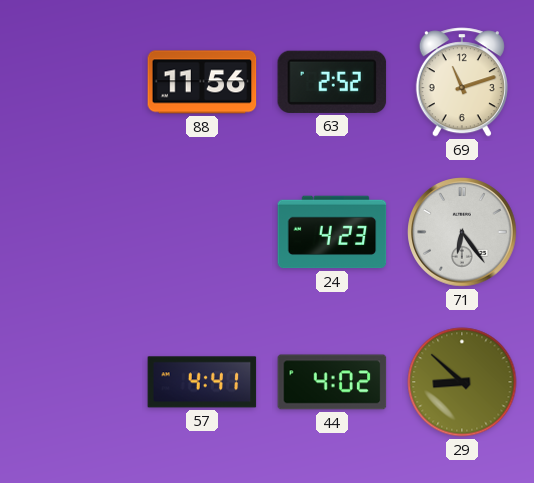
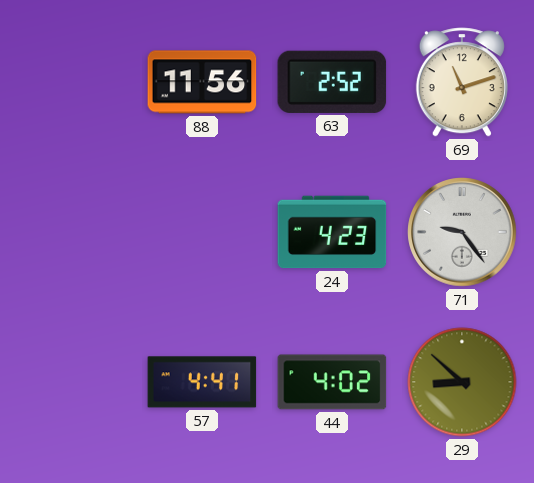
71: 6:24 -> 9:24 (462, 232)
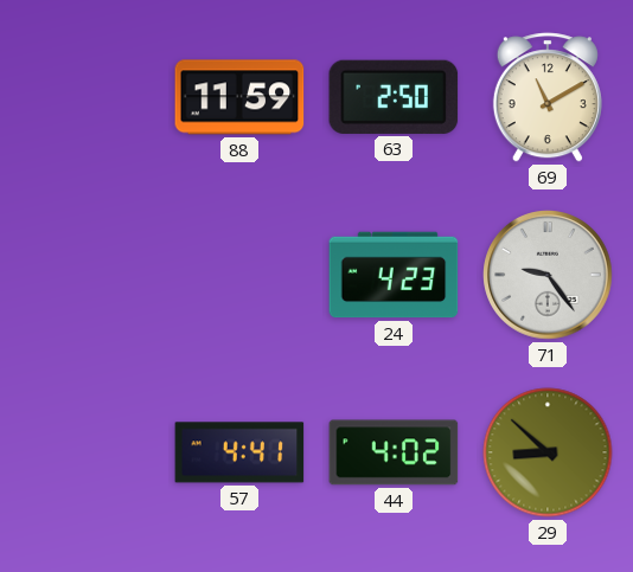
88: 11:56 -> 11:59 (239, 97)
63: 2:52 -> 2:50 (394, 97)
69: 11:12 -> 11:10 (548, 97)
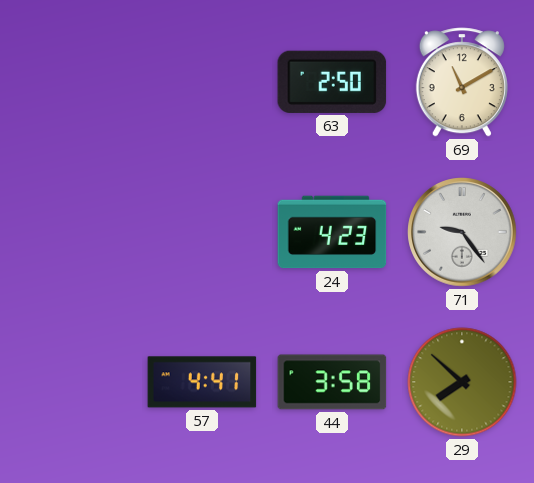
88: 11:59 -> none (239, 97)
44: 4:02 -> 3:58 (332, 382)
29: 8:52 -> 7:52 (462, 382)
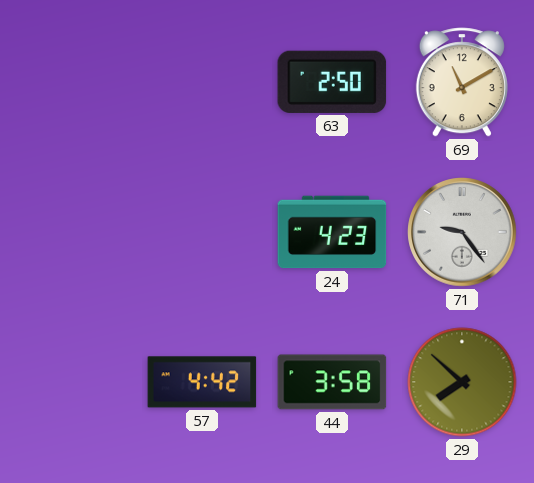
57: 4:41 -> 4:42 (202, 382)
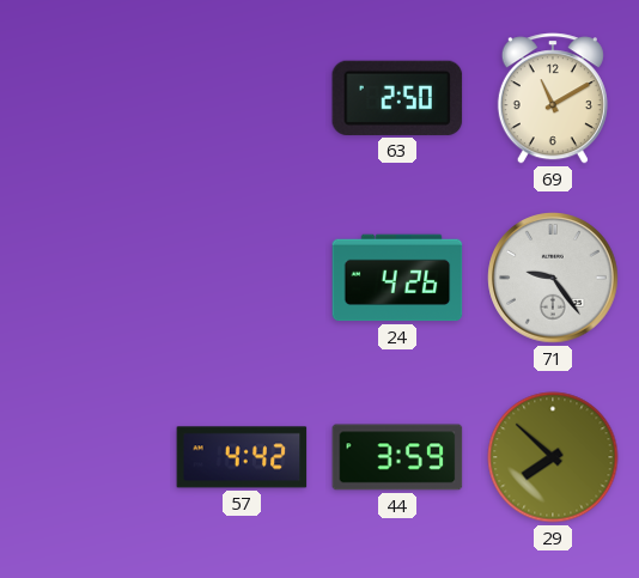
24: 4:23 -> 4:26 (397, 278)
44: 3:58 -> 3:59 (397, 457)
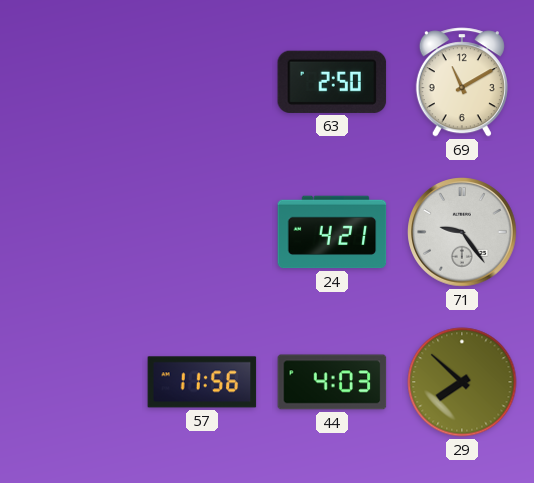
24: 4:26 -> 4:21 (332, 232)
57: 4:42 -> 11:56 (202, 382)
44: 3:59 -> 4:03 (332, 382)
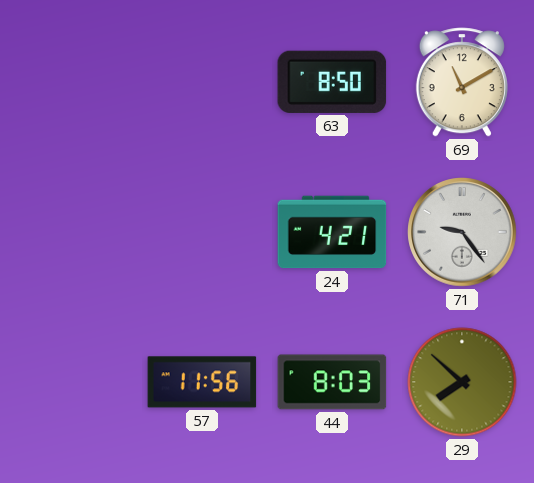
63: 2:50 -> 8:50 (332, 82)
44: 4:03 -> 8:03 (332, 382)
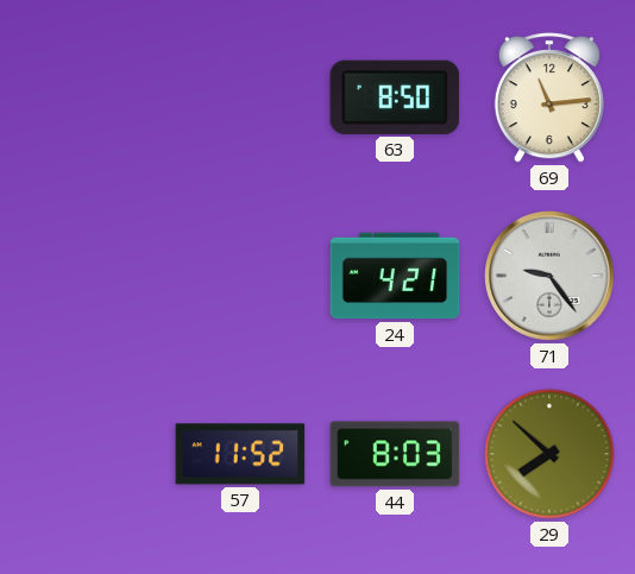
69: 11:10 -> 11:14 (549, 97)
57: 11:56 -> 11:52 (240, 454)
